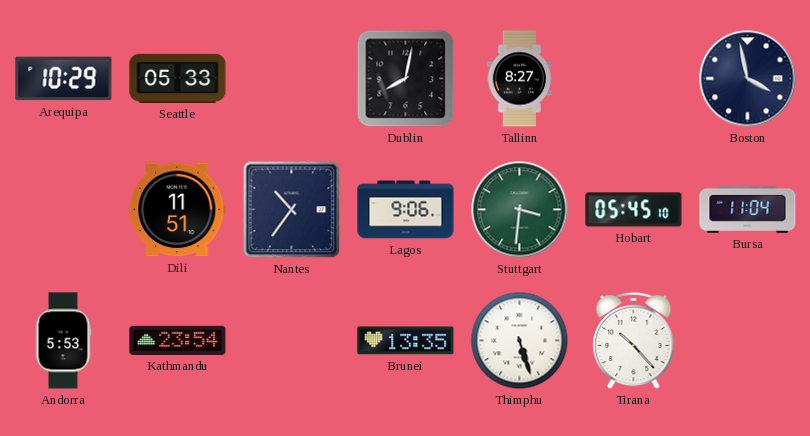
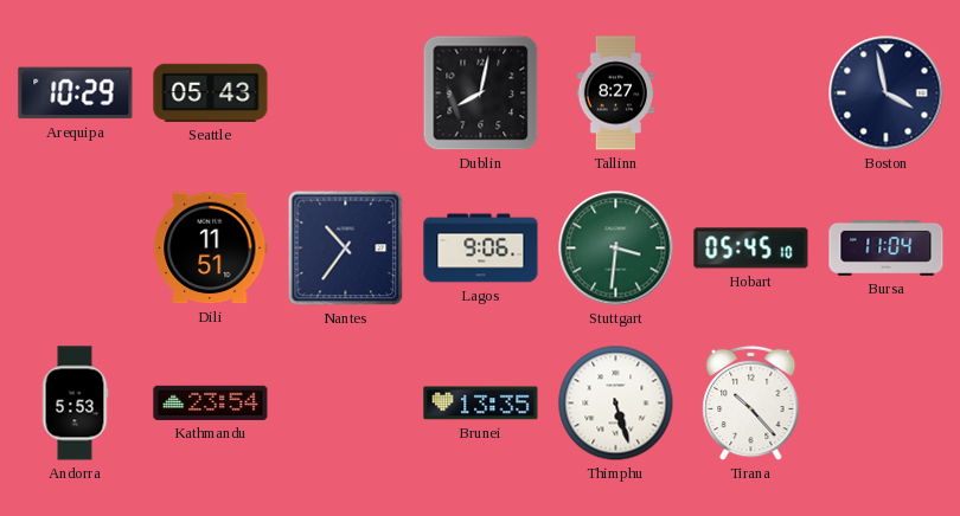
Seattle: 05:33 -> 05:43 (211, 92)
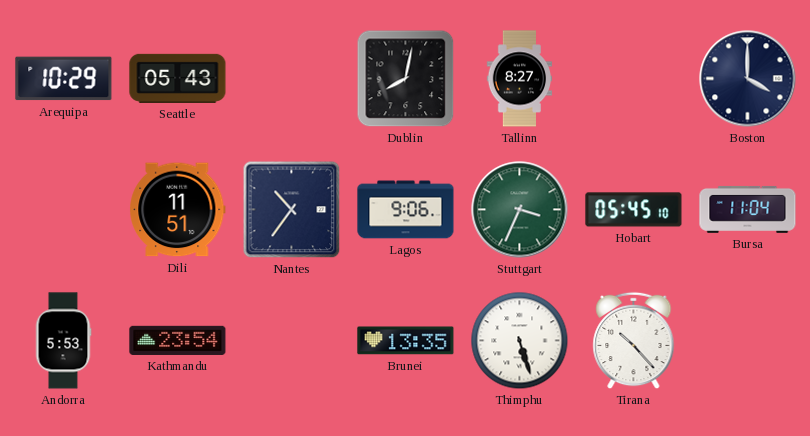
Boston: 3:58 -> 4:00 (748, 79)
Stuttgart: 3:31 -> 3:34 (520, 210)
